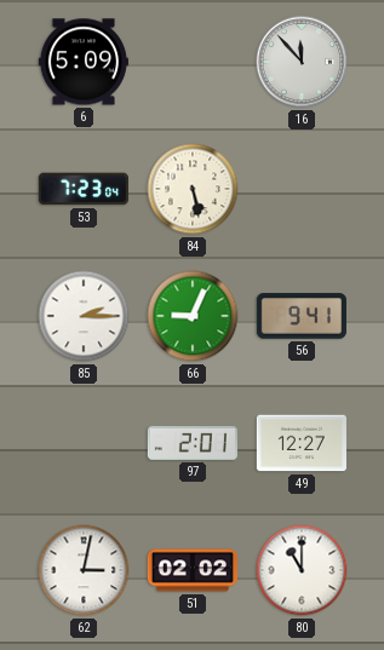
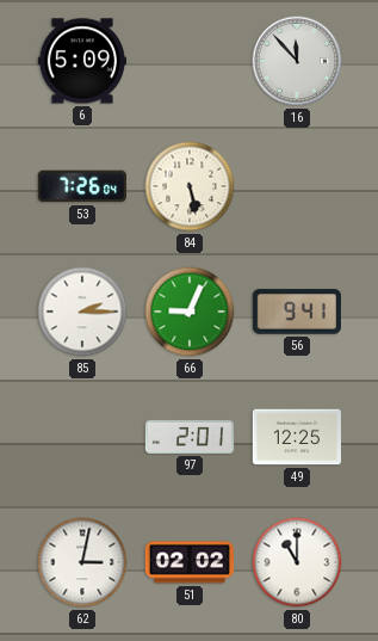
53: 7:23 -> 7:26 (82, 186)
49: 12:27 -> 12:25 (297, 437)
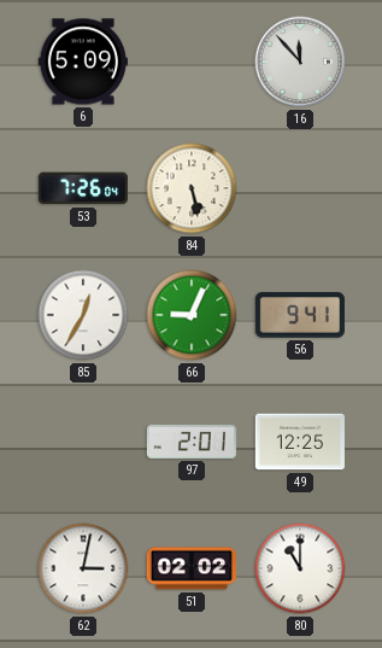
85: 2:15 -> 12:35 (83, 315)
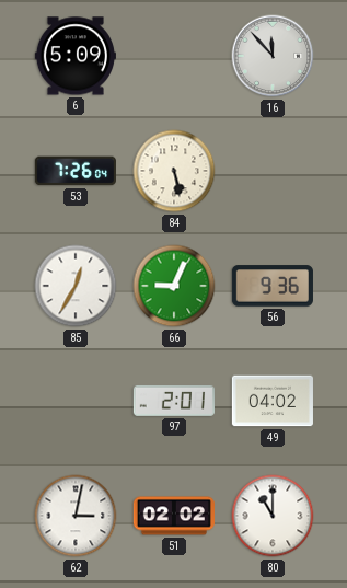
56: 9:41 -> 9:36 (273, 286)
49: 12:25 -> 04:02 (273, 401)
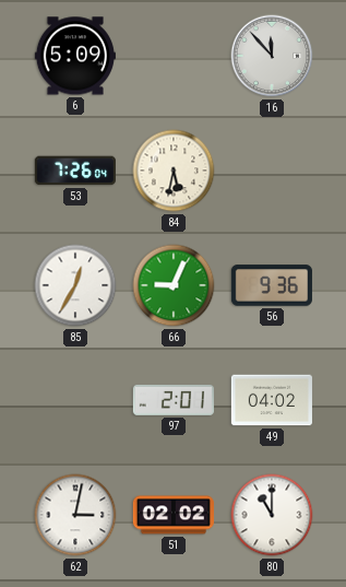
84: 5:28 -> 5:32 (174, 171)
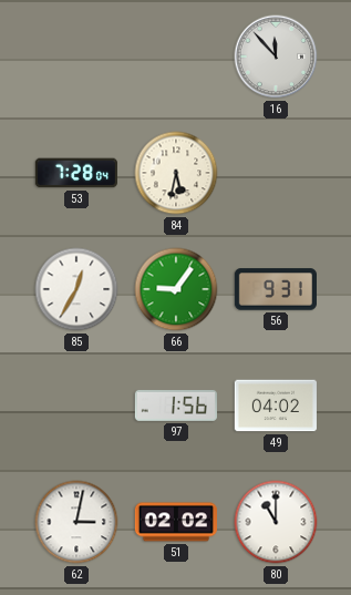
6: 5:09 -> none (75, 56)
53: 7:26 -> 7:28 (76, 173)
66: 9:04 -> 9:06 (176, 289)
56: 9:36 -> 9:31 (276, 289)
97: 2:01 -> 1:56 (176, 406)
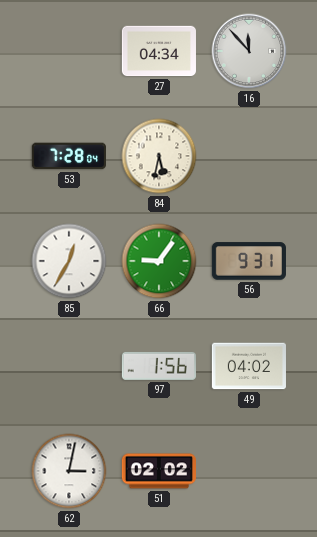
27: none -> 04:34 (158, 51)
80: 11:00 -> none (276, 522)
